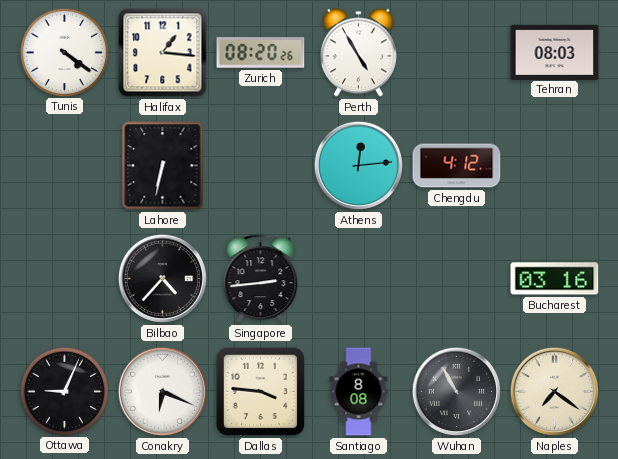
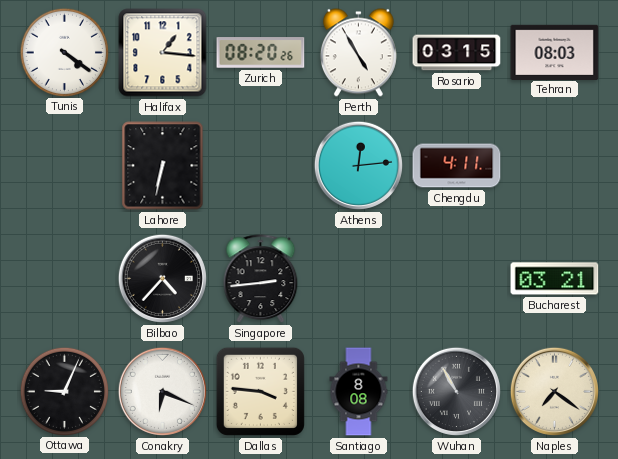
Rosario: none -> 03:15 (457, 53)
Chengdu: 4:12 -> 4:11 (457, 166)
Bucharest: 03:16 -> 03:21 (555, 279)
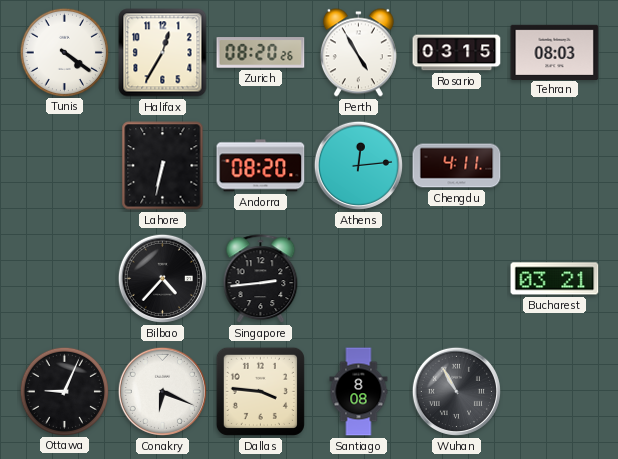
Halifax: 1:16 -> 12:35 (163, 53)
Andorra: none -> 08:20 (261, 166)
Naples: 7:21 -> none (554, 391)
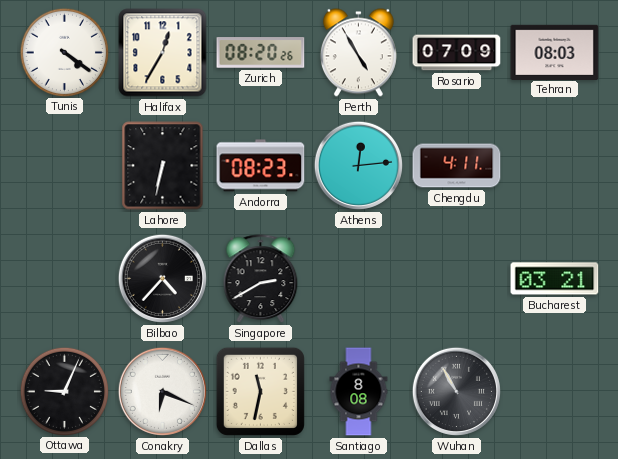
Rosario: 03:15 -> 07:09 (457, 53)
Andorra: 08:20 -> 08:23 (261, 166)
Singapore: 2:44 -> 2:40 (261, 279)
Dallas: 3:46 -> 11:32 (260, 391)
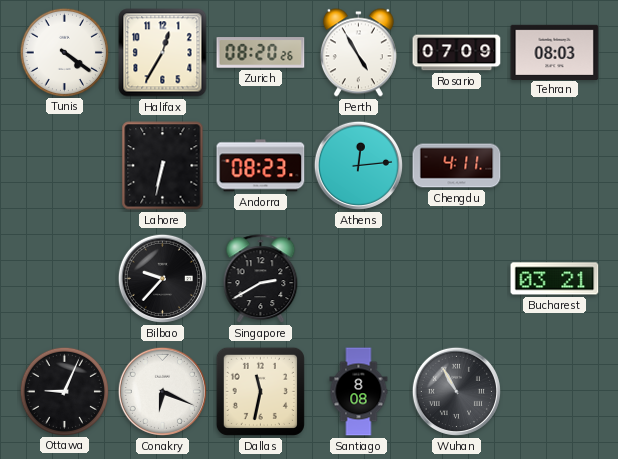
Bilbao: 4:37 -> 9:37 (162, 278)
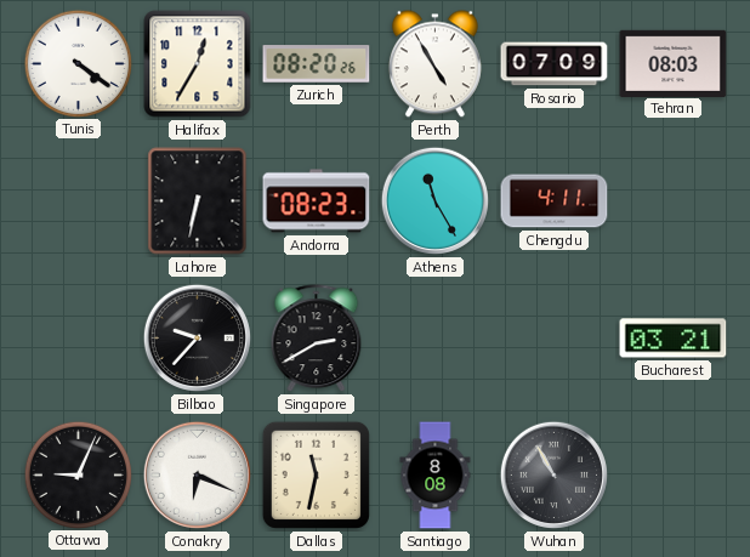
Athens: 12:14 -> 11:25 (434, 200)
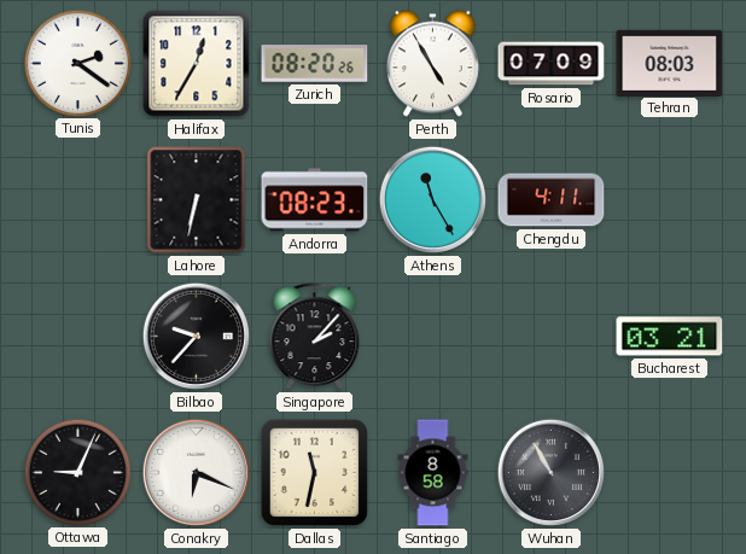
Tunis: 4:21 -> 2:21 (77, 63)
Singapore: 2:40 -> 2:07 (315, 337)
Santiago: 8:08 -> 8:58 (433, 473)
